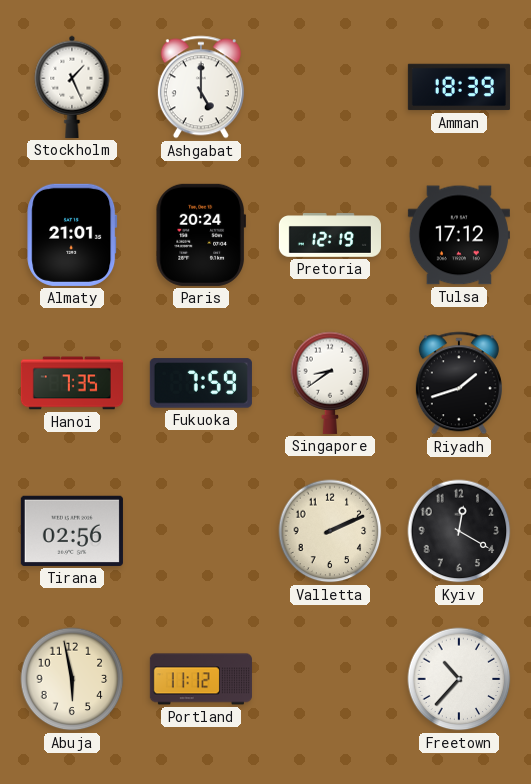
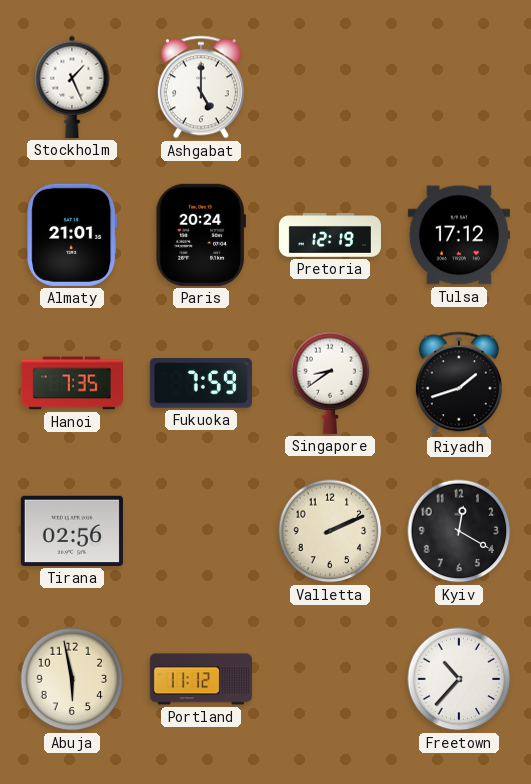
Amman: 18:39 -> none (459, 87)
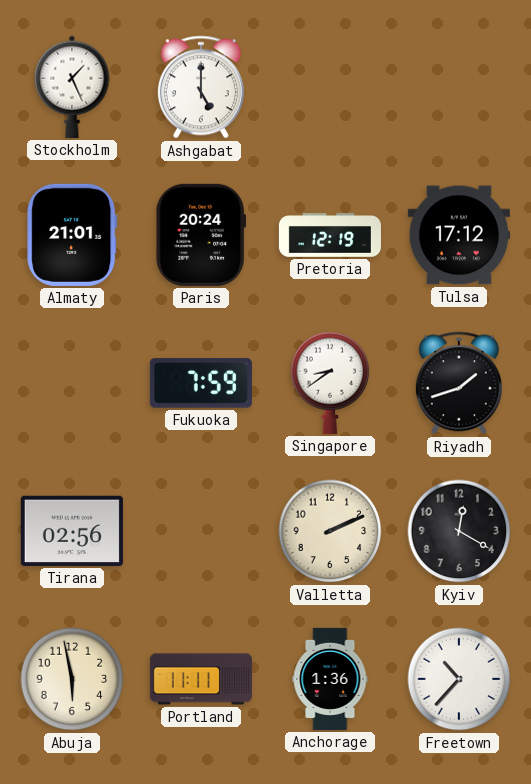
Hanoi: 7:35 -> none (72, 383)
Portland: 11:12 -> 11:11 (201, 679)
Anchorage: none -> 1:36 (330, 679)
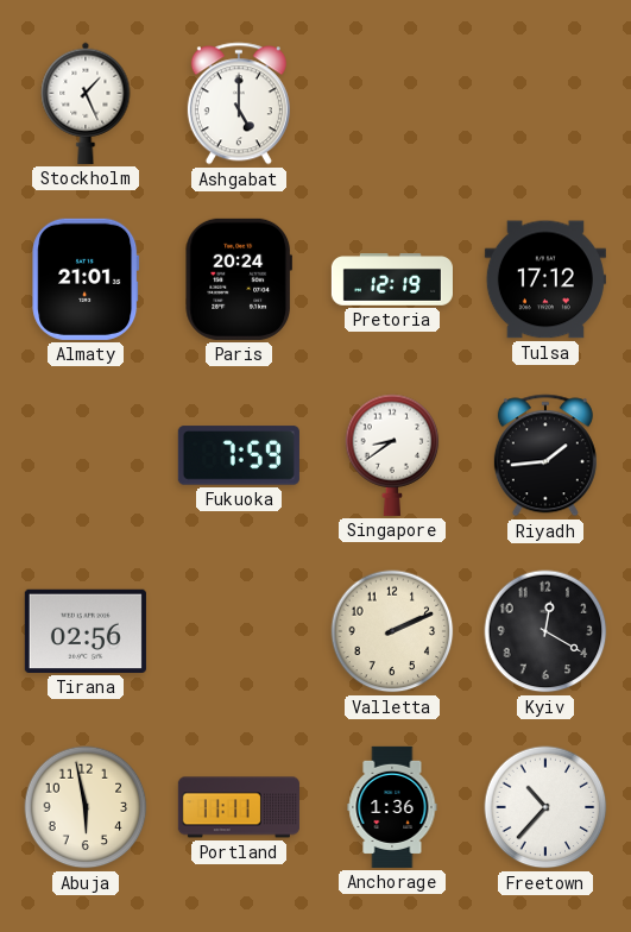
Riyadh: 1:42 -> 1:44 (545, 455)
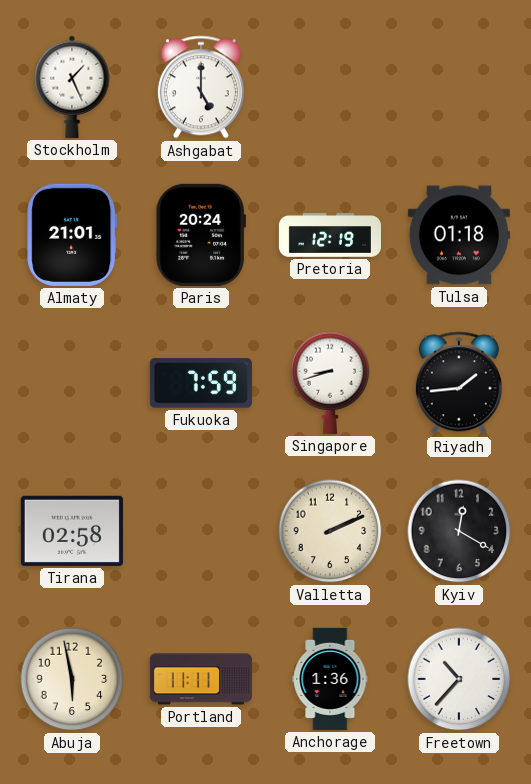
Tulsa: 17:12 -> 01:18 (459, 235)
Singapore: 8:39 -> 8:42 (330, 383)
Tirana: 02:56 -> 02:58 (72, 531)
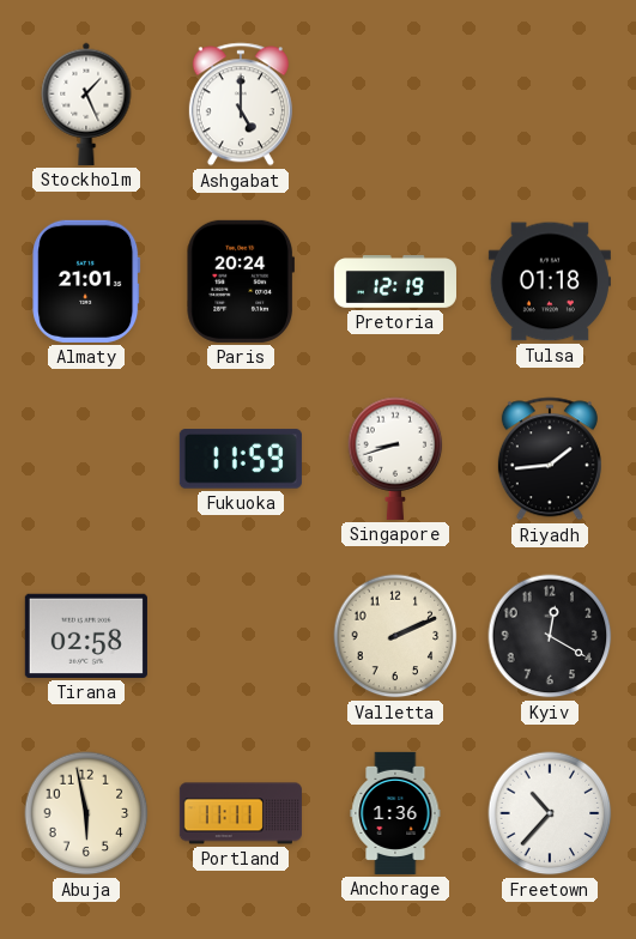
Fukuoka: 7:59 -> 11:59 (241, 459)
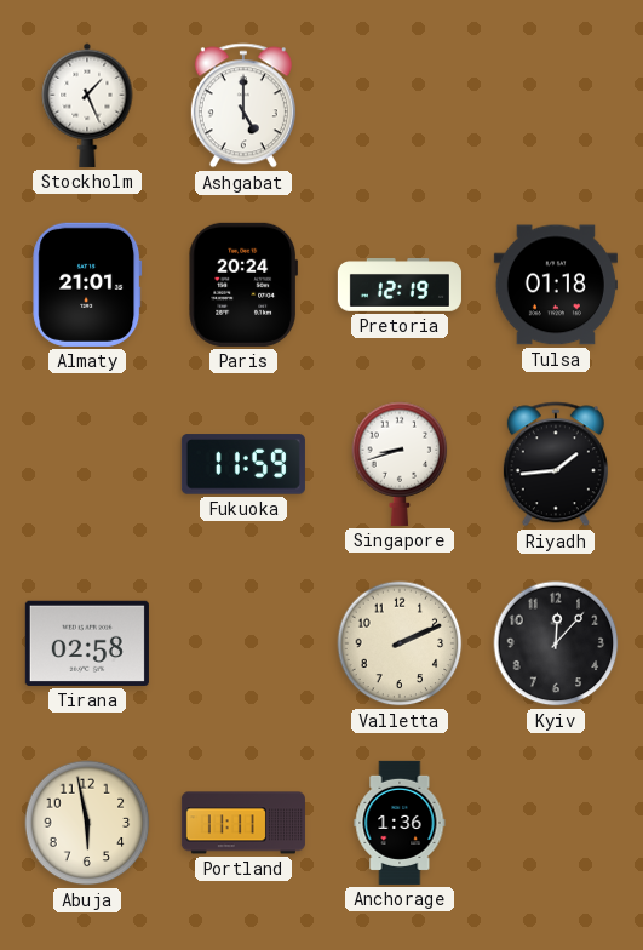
Kyiv: 12:20 -> 12:07 (556, 643)
Freetown: 10:37 -> none (550, 813)
